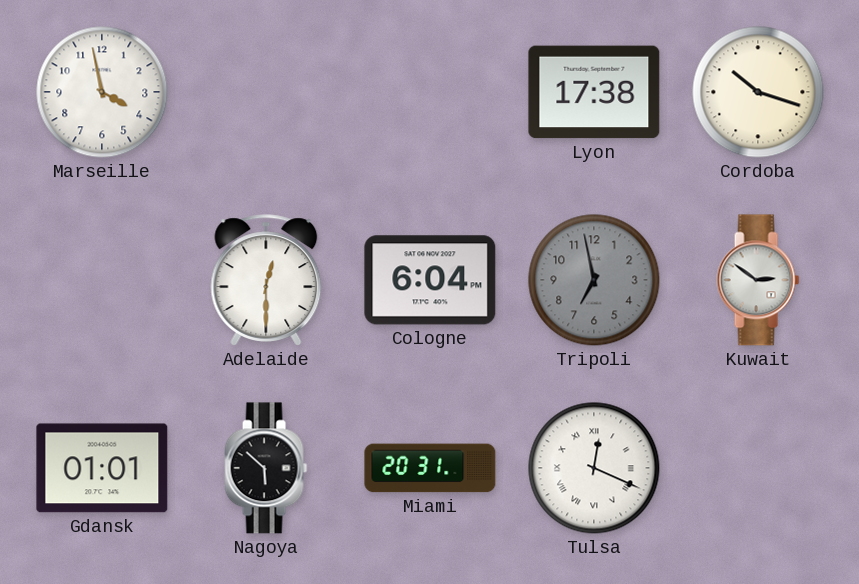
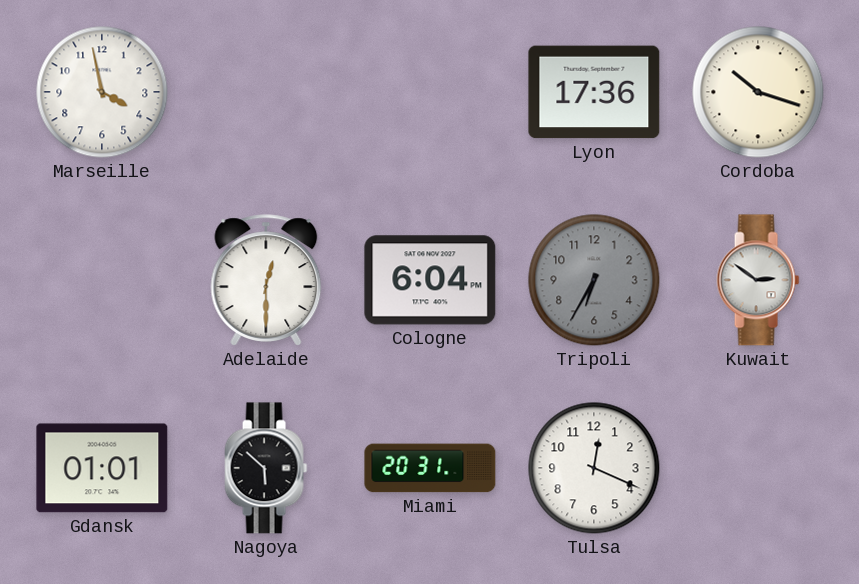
Lyon: 17:38 -> 17:36 (594, 92)
Tripoli: 6:58 -> 6:35 (594, 280)
Tulsa numerals: Roman -> Arabic (594, 468)
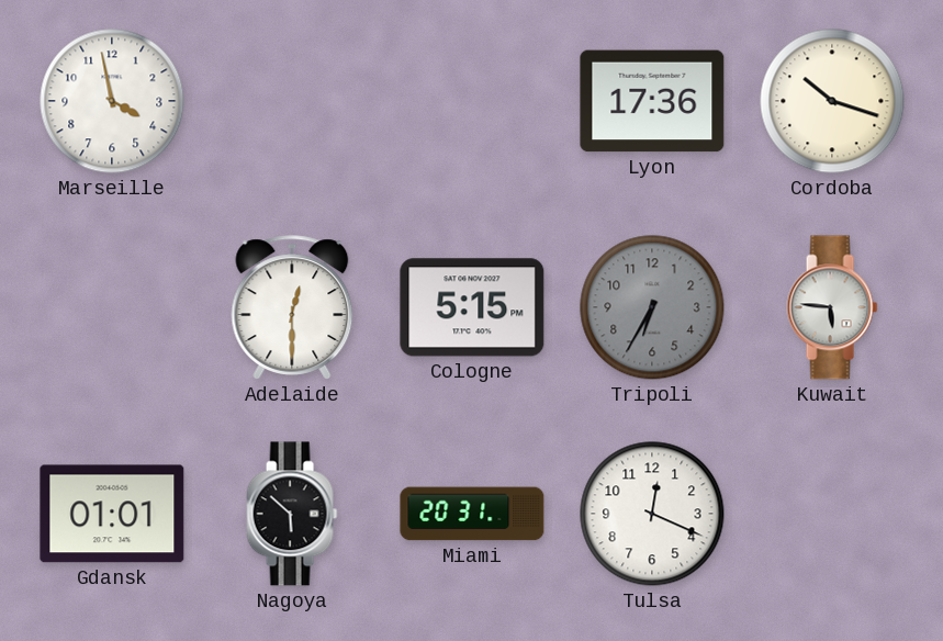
Cologne: 6:04 -> 5:15 (472, 307)
Kuwait: 2:51 -> 5:46 (832, 307)
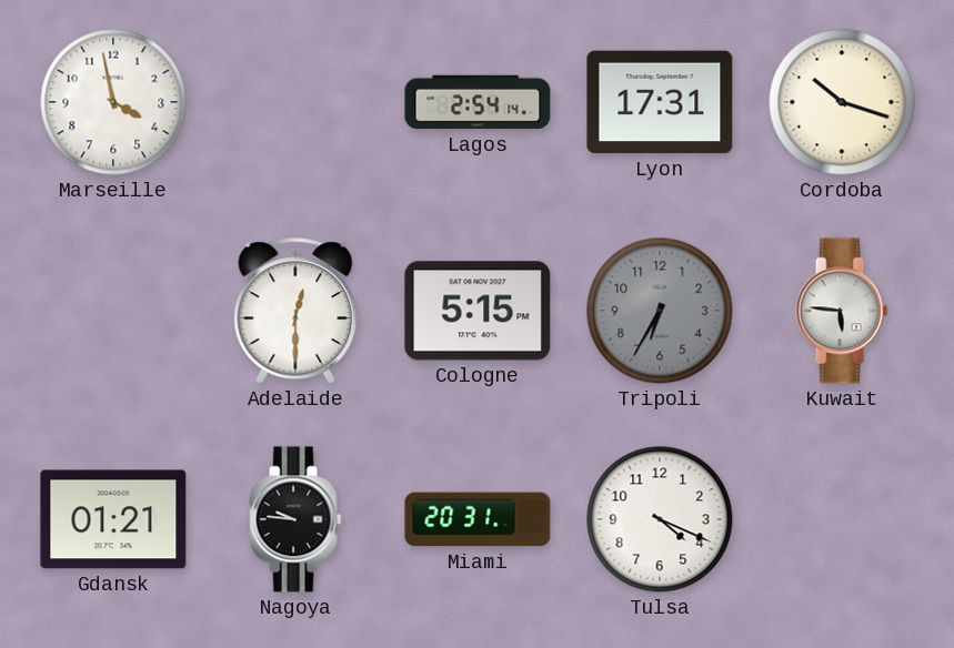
Lagos: none -> 2:54 (478, 102)
Lyon: 17:36 -> 17:31 (660, 102)
Gdansk: 01:01 -> 01:21 (113, 519)
Nagoya: 5:52 -> 9:46 (295, 519)
Tulsa: 12:19 -> 4:19 (660, 519)
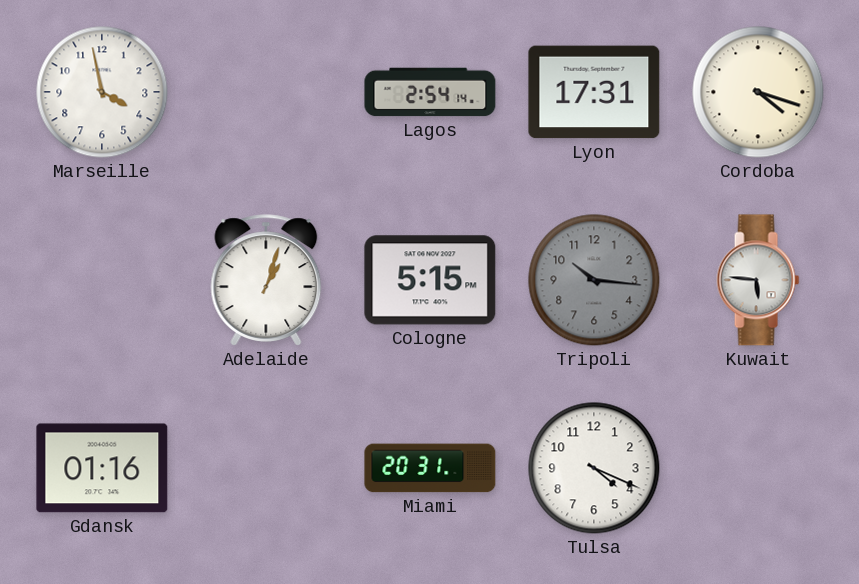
Cordoba: 10:18 -> 4:18 (758, 92)
Adelaide: 12:30 -> 1:03 (266, 280)
Tripoli: 6:35 -> 10:16 (594, 280)
Gdansk: 01:21 -> 01:16 (102, 468)
Nagoya: 9:46 -> none (295, 519)
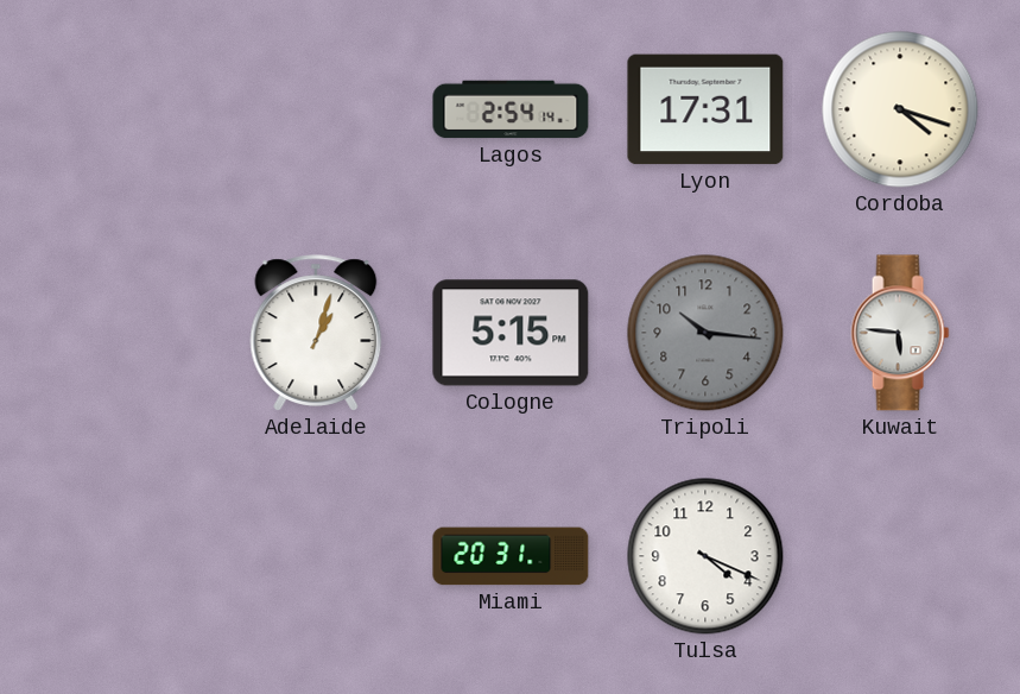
Marseille: 3:58 -> none (102, 92)
Gdansk: 01:16 -> none (102, 468)
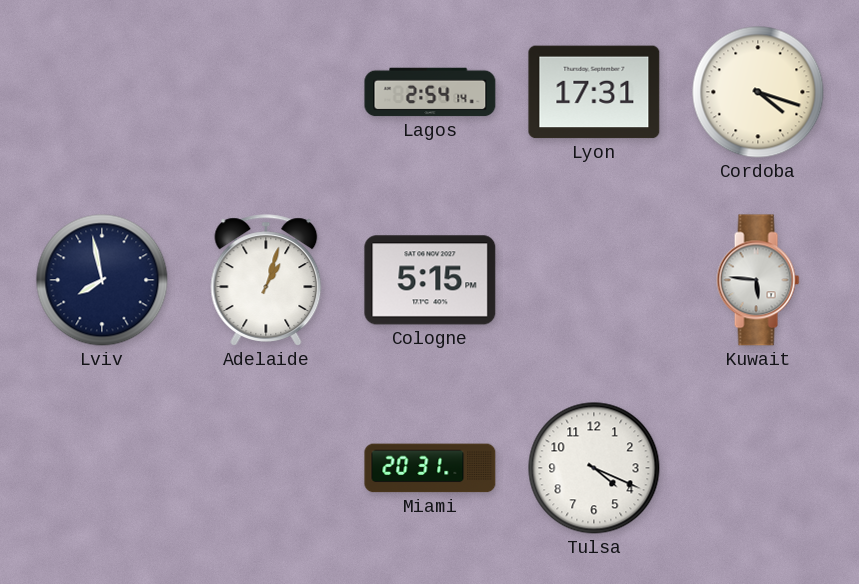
Lviv: none -> 7:58 (102, 280)
Tripoli: 10:16 -> none (705, 333)
